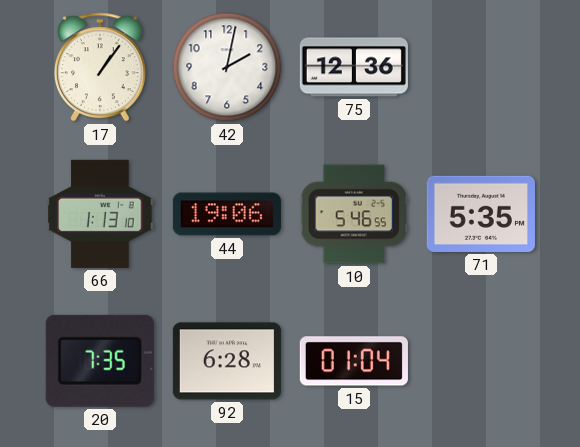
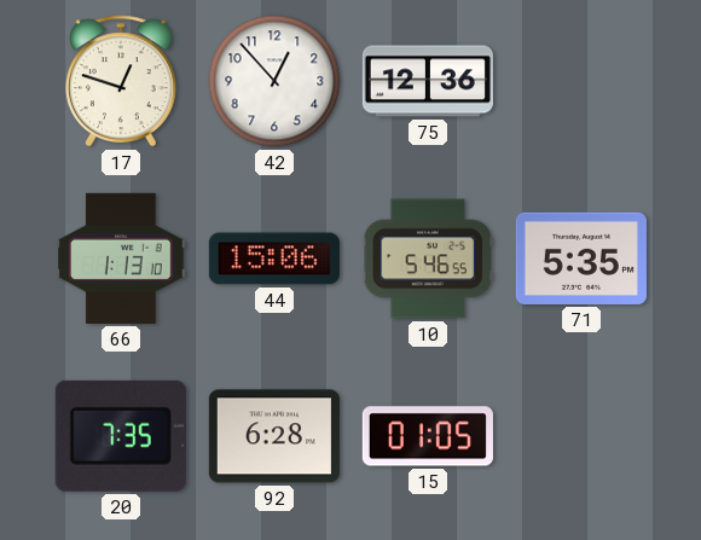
17: 1:06 -> 12:48 (121, 81)
42: 2:02 -> 12:53 (274, 81)
44: 19:06 -> 15:06 (274, 259)
15: 01:04 -> 01:05 (428, 436)
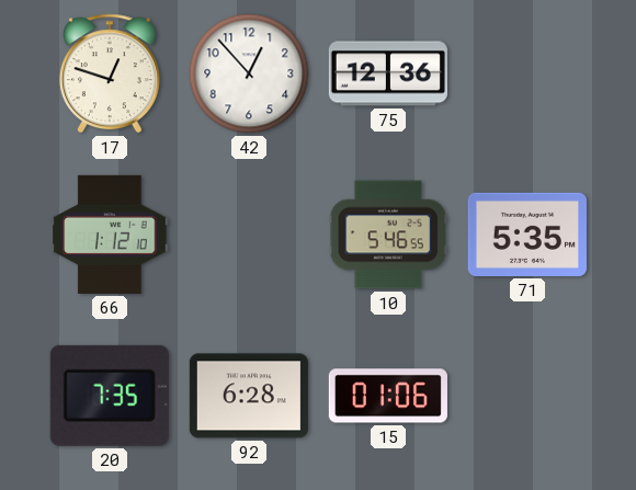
66: 1:13 -> 1:12 (110, 235)
44: 15:06 -> none (274, 259)
15: 01:05 -> 01:06 (388, 396)
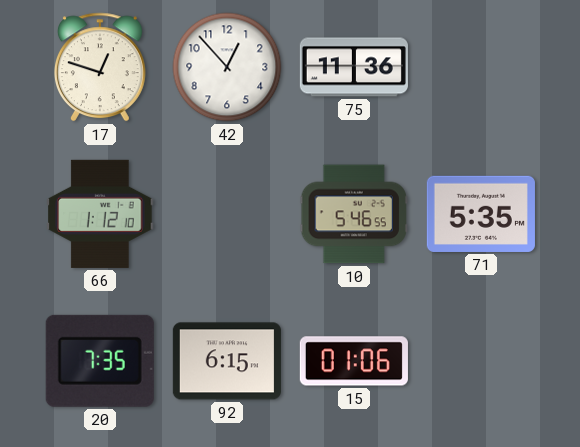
75: 12:36 -> 11:36 (354, 67)
92: 6:28 -> 6:15 (227, 361)
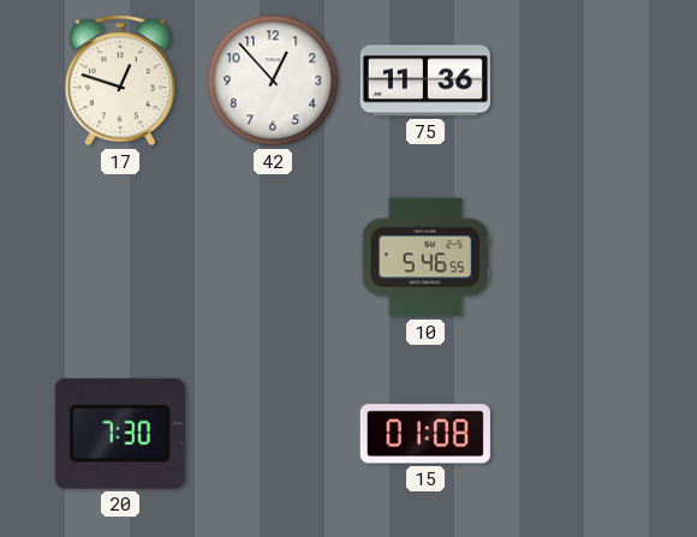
66: 1:12 -> none (100, 214)
71: 5:35 -> none (481, 214)
20: 7:35 -> 7:30 (120, 434)
92: 6:15 -> none (227, 361)
15: 01:06 -> 01:08 (425, 434)
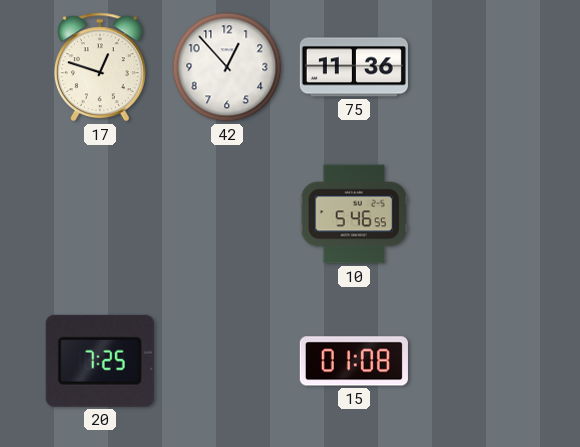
20: 7:30 -> 7:25 (100, 361)
